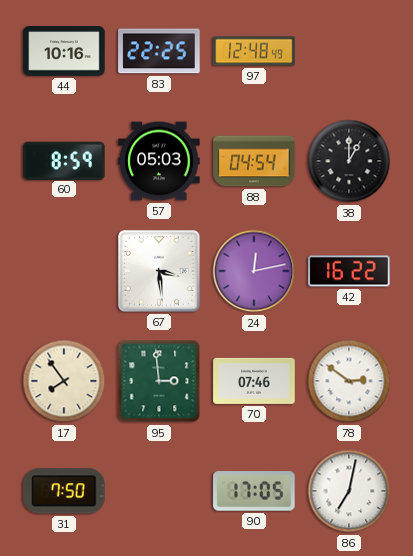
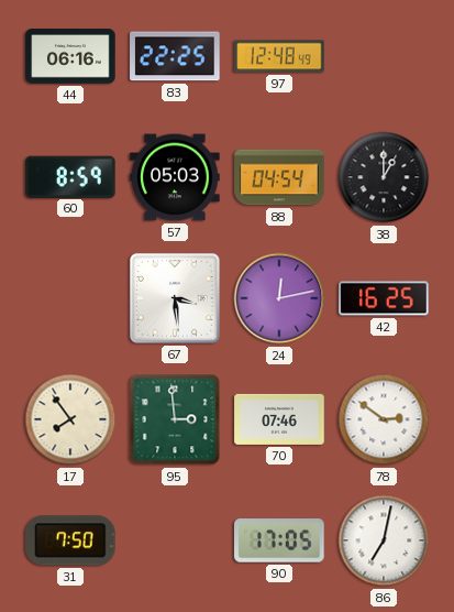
44: 10:16 -> 06:16 (70, 56)
42: 16:22 -> 16:25 (384, 298)
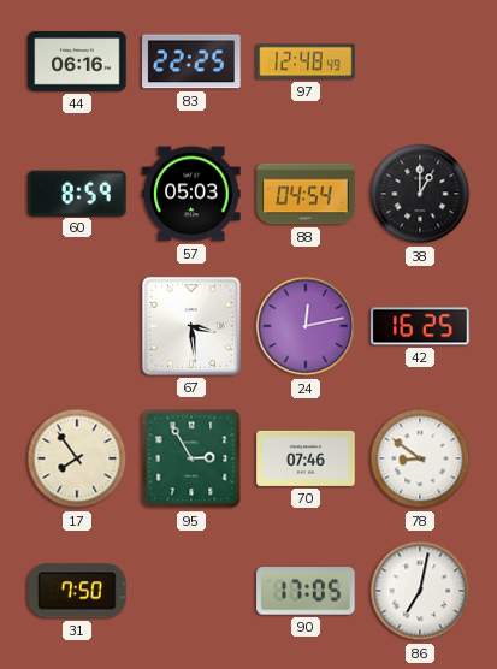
95: 2:59 -> 2:55 (191, 458)
78: 2:51 -> 8:51 (420, 458)
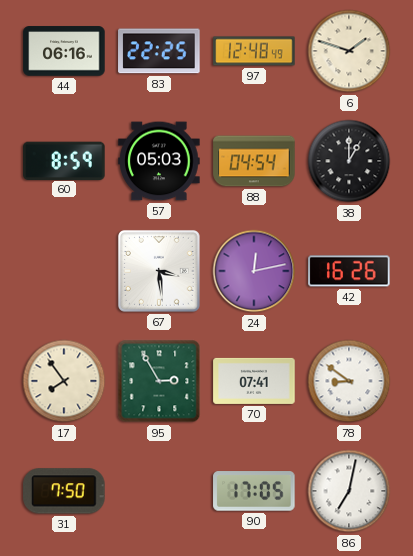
6: none -> 1:48 (349, 51)
42: 16:25 -> 16:26 (349, 271)
70: 07:46 -> 07:41 (254, 381)
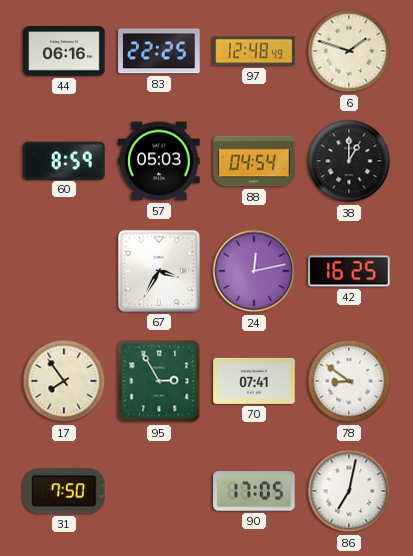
67: 3:29 -> 3:35 (159, 271)
42: 16:26 -> 16:25 (349, 271)
